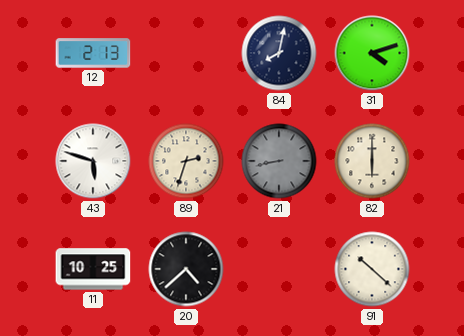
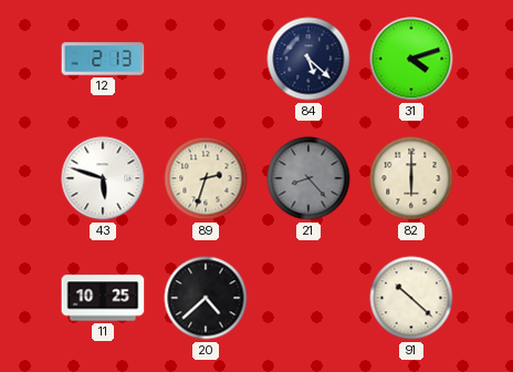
84: 8:02 -> 5:22 (308, 59)
21: 8:43 -> 8:23 (308, 178)
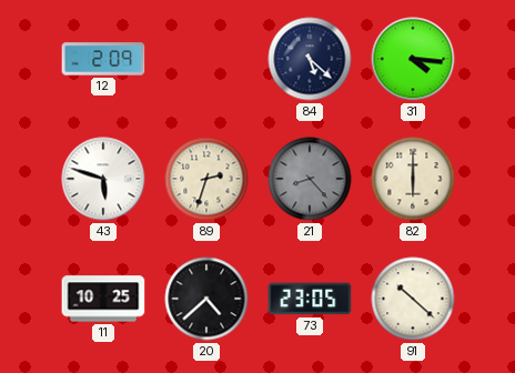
12: 2:13 -> 2:09 (103, 59)
31: 4:12 -> 4:16 (413, 59)
73: none -> 23:05 (310, 299)
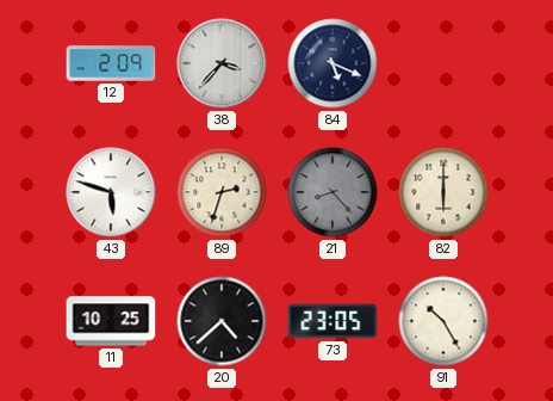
38: none -> 3:37 (222, 63)
84: 5:22 -> 5:19 (333, 63)
31: 4:16 -> none (413, 59)
91: 10:22 -> 10:25 (443, 321)
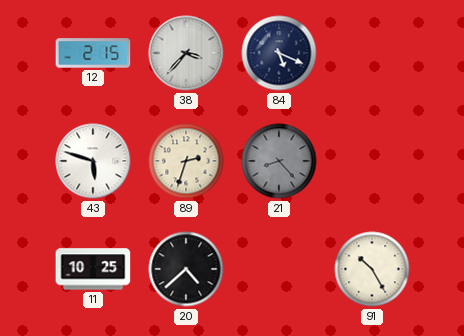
12: 2:09 -> 2:15 (93, 53)
82: 6:00 -> none (443, 192)
73: 23:05 -> none (333, 321)
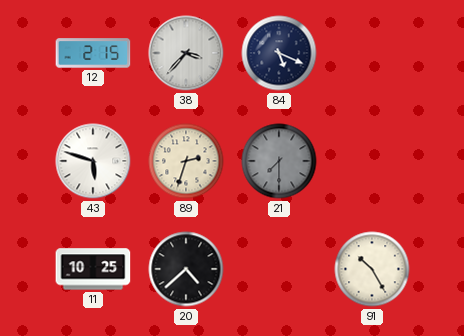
21: 8:23 -> 7:30 (279, 161)
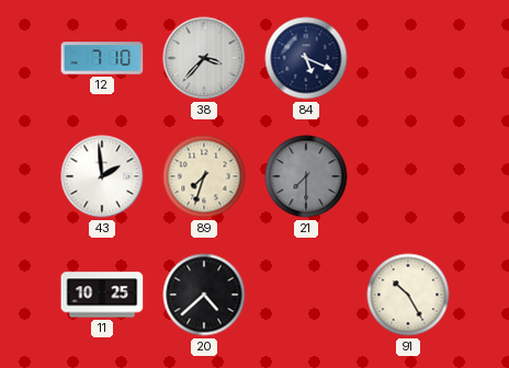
12: 2:15 -> 7:10 (102, 58)
43: 5:48 -> 1:59 (102, 176)
89: 2:33 -> 7:33 (204, 176)
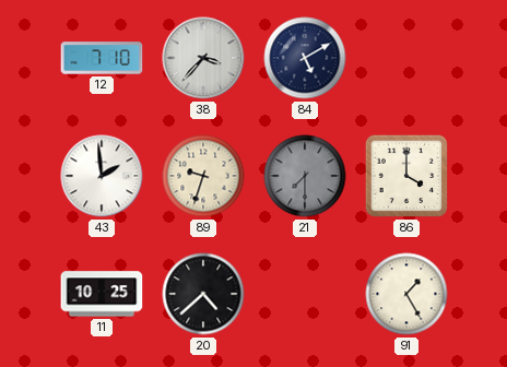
84: 5:19 -> 5:10 (305, 58)
89: 7:33 -> 9:33 (203, 176)
86: none -> 4:00 (406, 176)
91: 10:25 -> 1:25 (406, 294)
